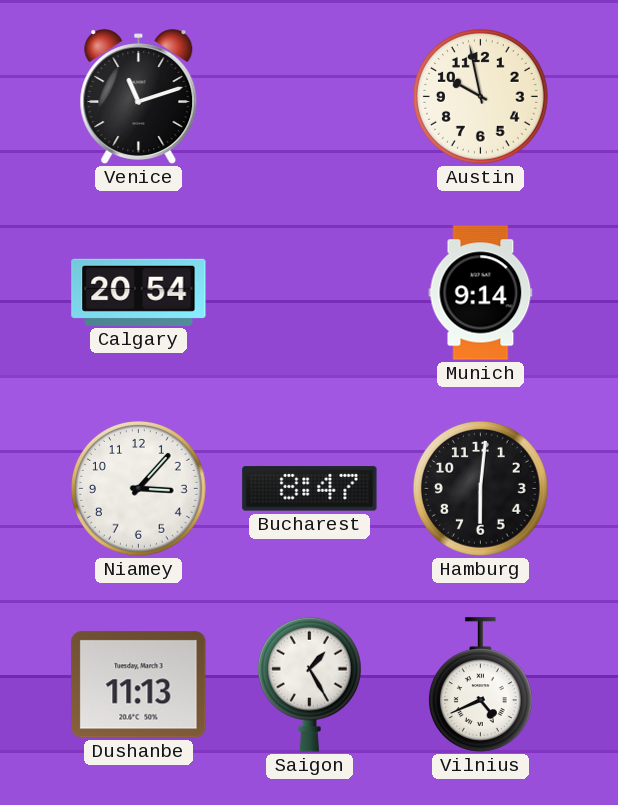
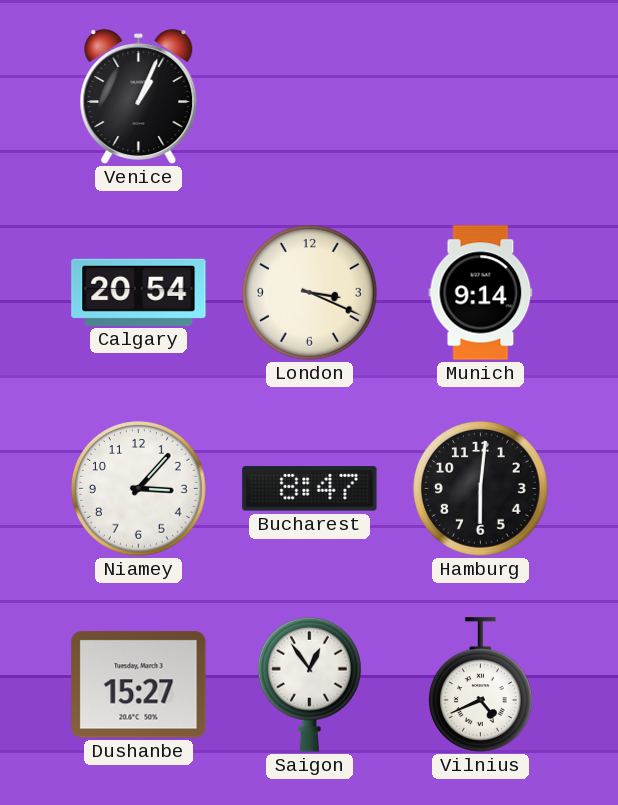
Venice: 11:12 -> 1:04 (139, 97)
Austin: 9:58 -> none (481, 97)
London: none -> 3:19 (310, 293)
Dushanbe: 11:13 -> 15:27 (139, 685)
Saigon: 1:25 -> 12:54 (309, 684)
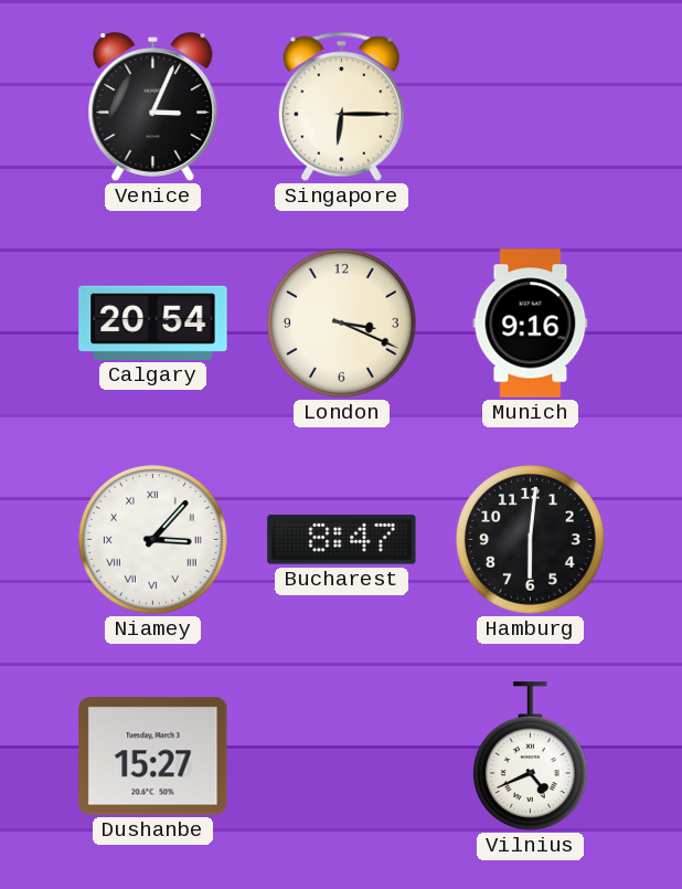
Venice: 1:04 -> 3:04 (153, 107)
Singapore: none -> 6:15 (341, 106)
Munich: 9:14 -> 9:16 (531, 324)
Niamey numerals: Arabic -> Roman (153, 540)
Saigon: 12:54 -> none (309, 684)
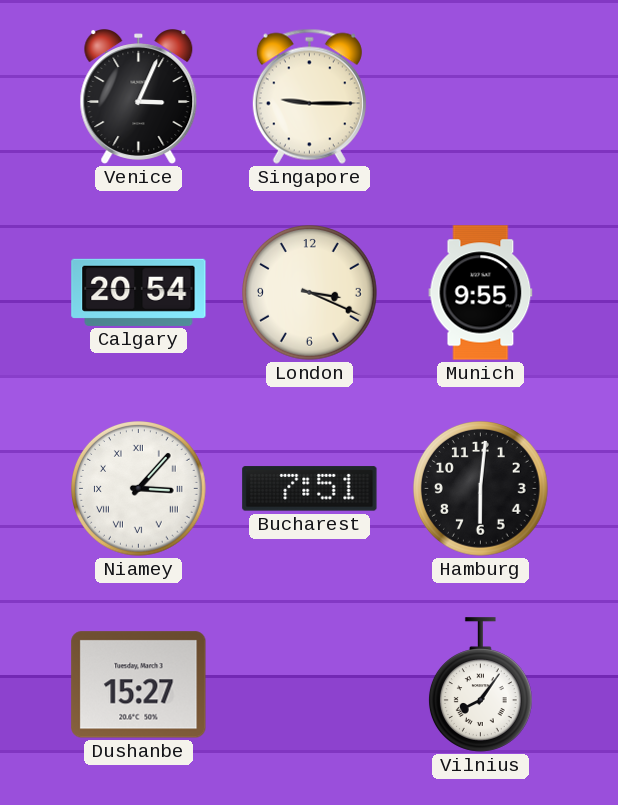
Singapore: 6:15 -> 9:15 (309, 96)
Munich: 9:16 -> 9:55 (481, 293)
Bucharest: 8:47 -> 7:51 (310, 489)
Vilnius: 4:41 -> 8:06 (480, 685)
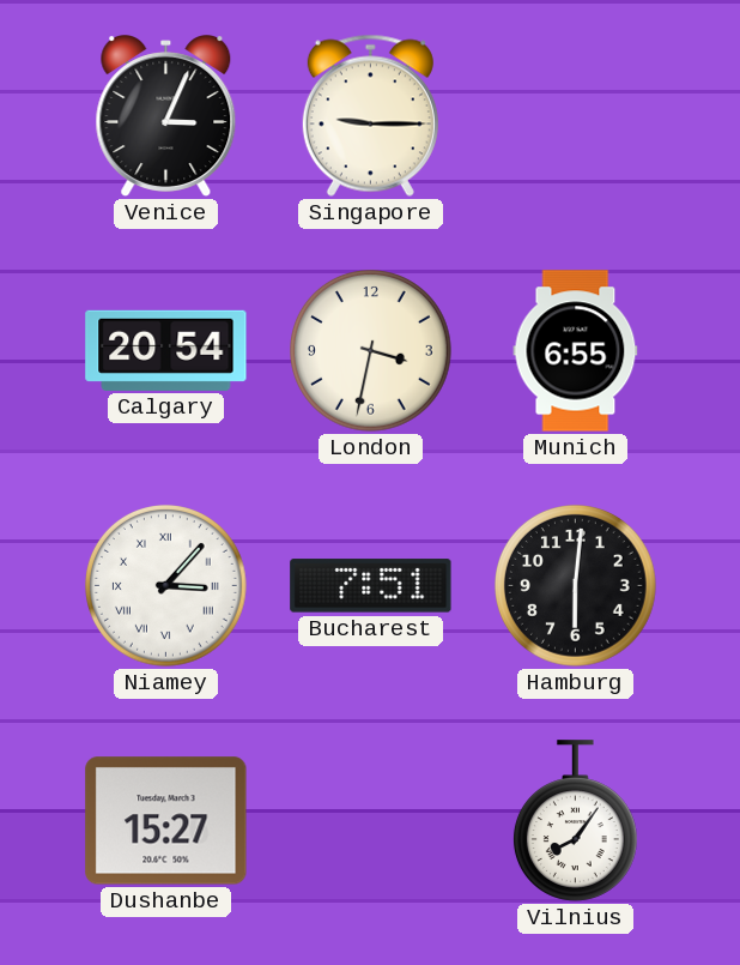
London: 3:19 -> 3:32 (371, 351)
Munich: 9:55 -> 6:55 (576, 351)
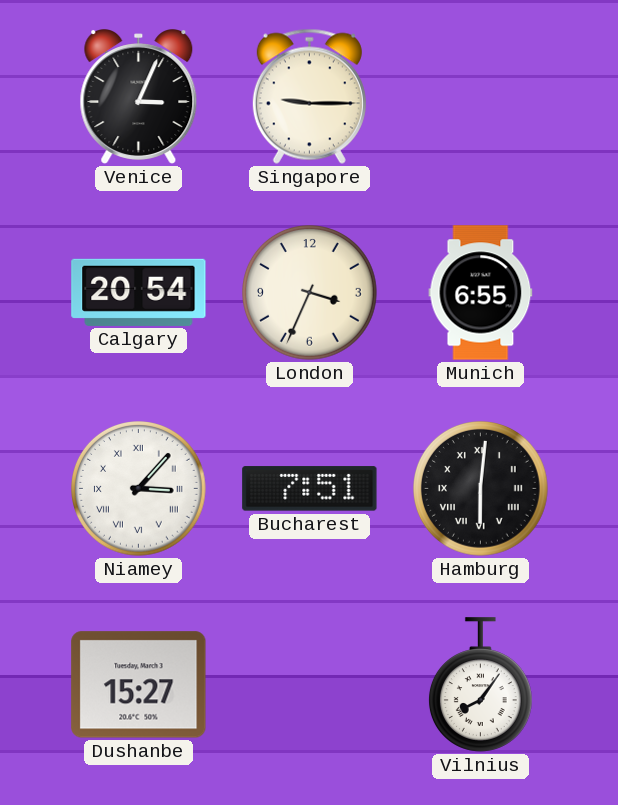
London: 3:32 -> 3:34 (310, 293)
Hamburg numerals: Arabic -> Roman (481, 489)
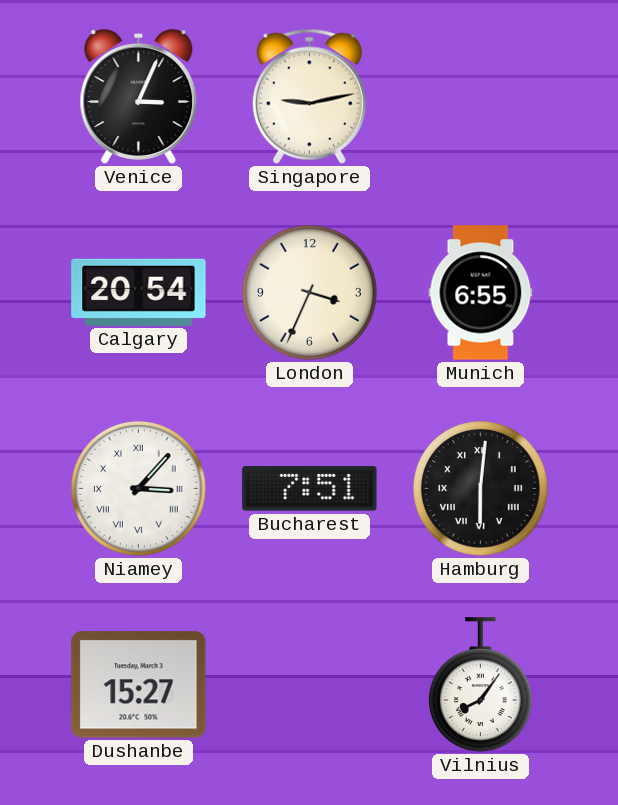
Singapore: 9:15 -> 9:13 (309, 96)
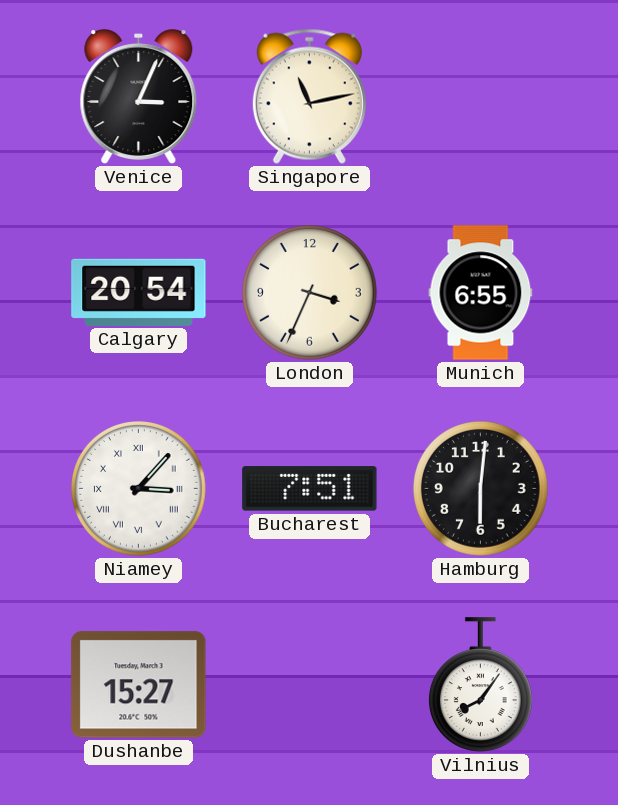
Singapore: 9:13 -> 11:13 (309, 96)
Hamburg numerals: Roman -> Arabic (481, 489)
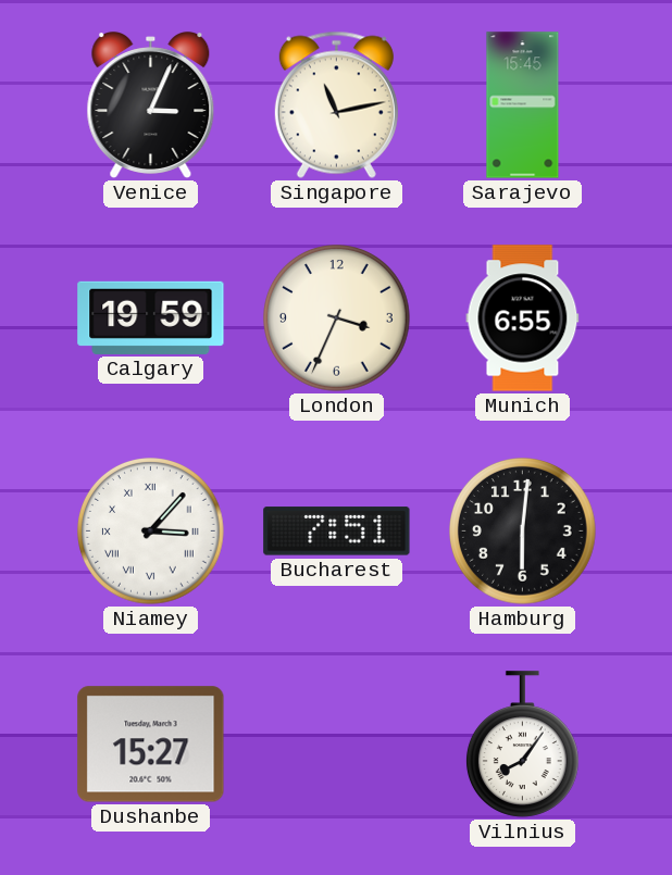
Sarajevo: none -> 15:45 (523, 105)
Calgary: 20:54 -> 19:59 (151, 317)
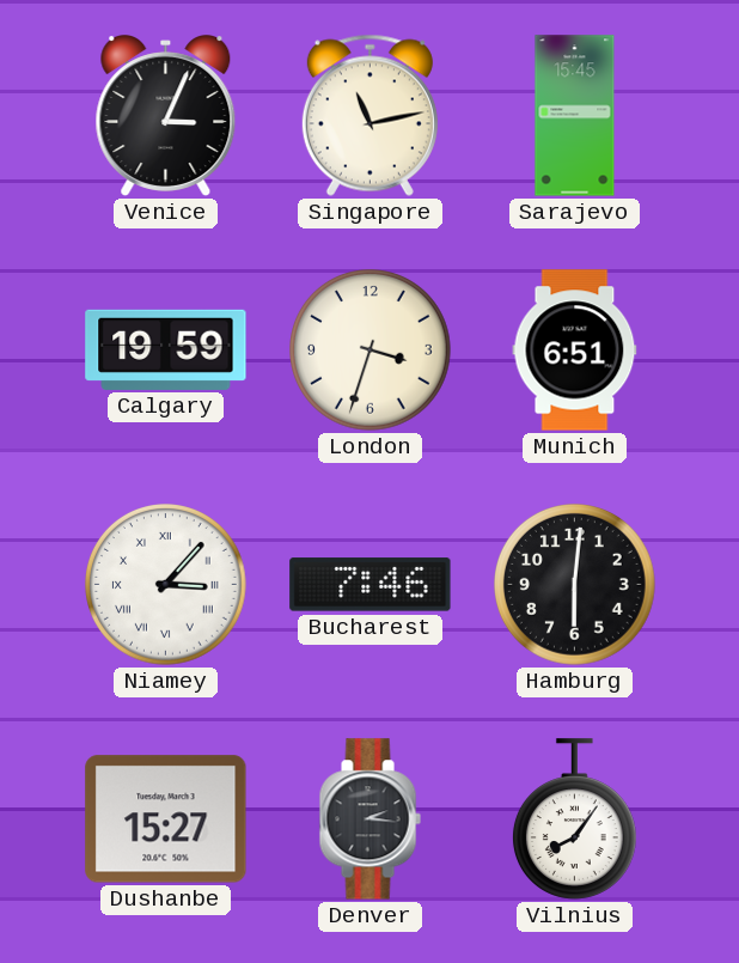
London: 3:34 -> 3:33 (371, 351)
Munich: 6:55 -> 6:51 (575, 351)
Bucharest: 7:51 -> 7:46 (371, 585)
Denver: none -> 2:16 (369, 819)
